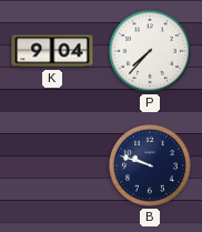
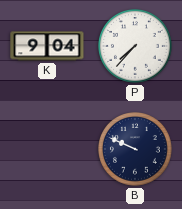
B: 9:48 -> 9:49 (136, 150)
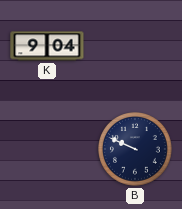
P: 7:37 -> none (136, 47)
